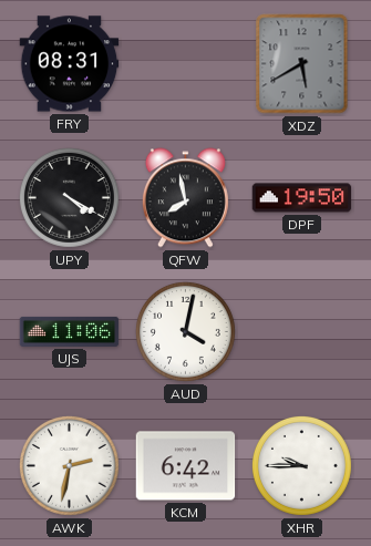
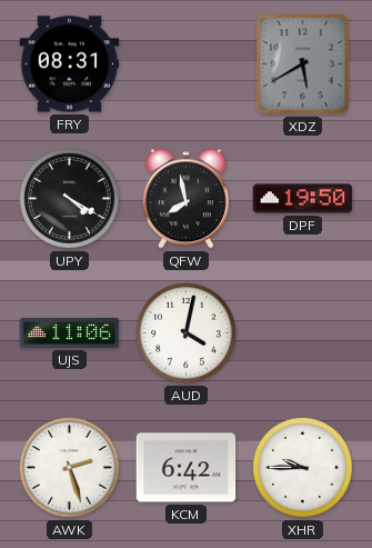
AWK: 2:32 -> 2:27 (69, 467)
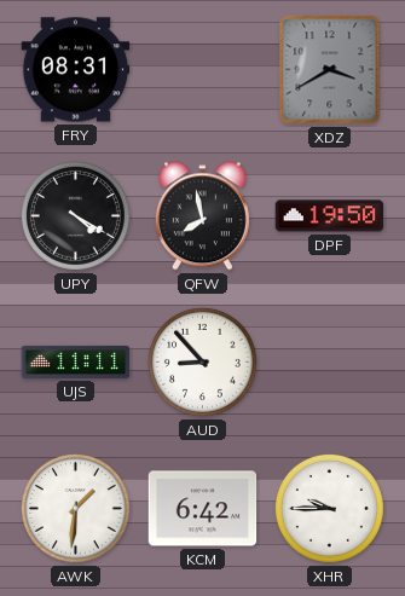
XDZ: 5:40 -> 3:40 (330, 70)
UJS: 11:06 -> 11:11 (76, 361)
AUD: 4:02 -> 8:53 (202, 361)
AWK: 2:27 -> 1:31 (75, 508)
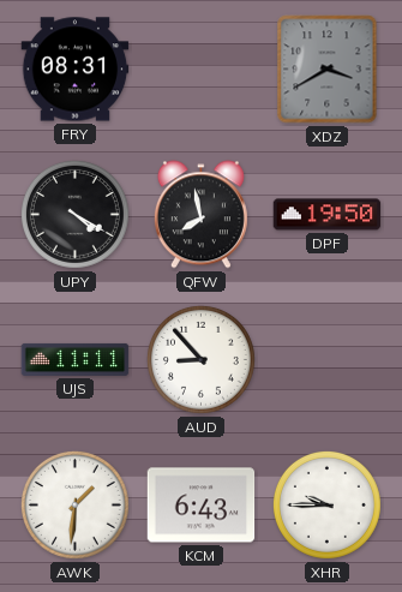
KCM: 6:42 -> 6:43 (202, 506)
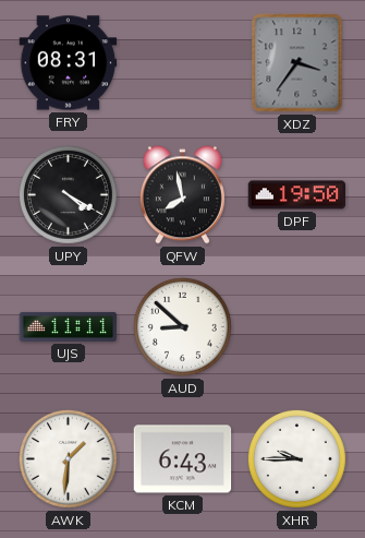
XDZ: 3:40 -> 3:36 (297, 63)
AUD: 8:53 -> 8:52 (182, 326)
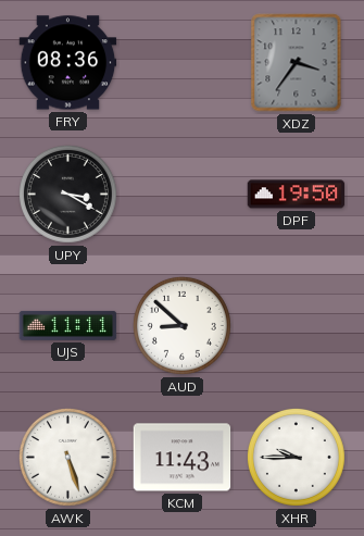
FRY: 08:31 -> 08:36 (68, 63)
UPY: 4:20 -> 3:20 (67, 194)
QFW: 7:58 -> none (182, 195)
AWK: 1:31 -> 5:27 (67, 457)
KCM: 6:43 -> 11:43 (183, 458)
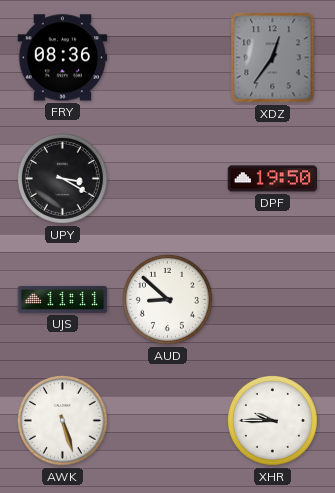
XDZ: 3:36 -> 12:36 (273, 58)
KCM: 11:43 -> none (183, 458)
